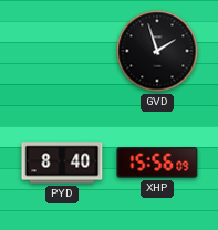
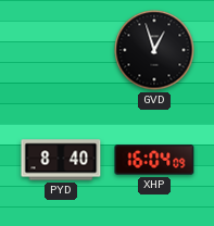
GVD: 1:57 -> 12:57 (154, 50)
XHP: 15:56 -> 16:04 (154, 160)
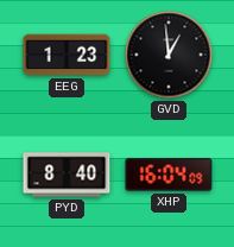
EEG: none -> 1:23 (67, 55)
GVD: 12:57 -> 12:59 (169, 55)
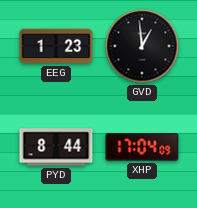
PYD: 8:40 -> 8:44 (56, 147)
XHP: 16:04 -> 17:04 (142, 147)
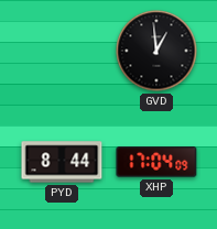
EEG: 1:23 -> none (56, 46)
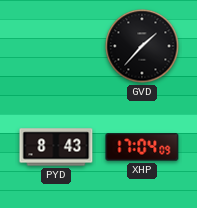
GVD: 12:59 -> 1:37 (142, 46)
PYD: 8:44 -> 8:43 (56, 147)
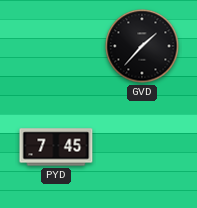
PYD: 8:43 -> 7:45 (56, 147)
XHP: 17:04 -> none (142, 147)
